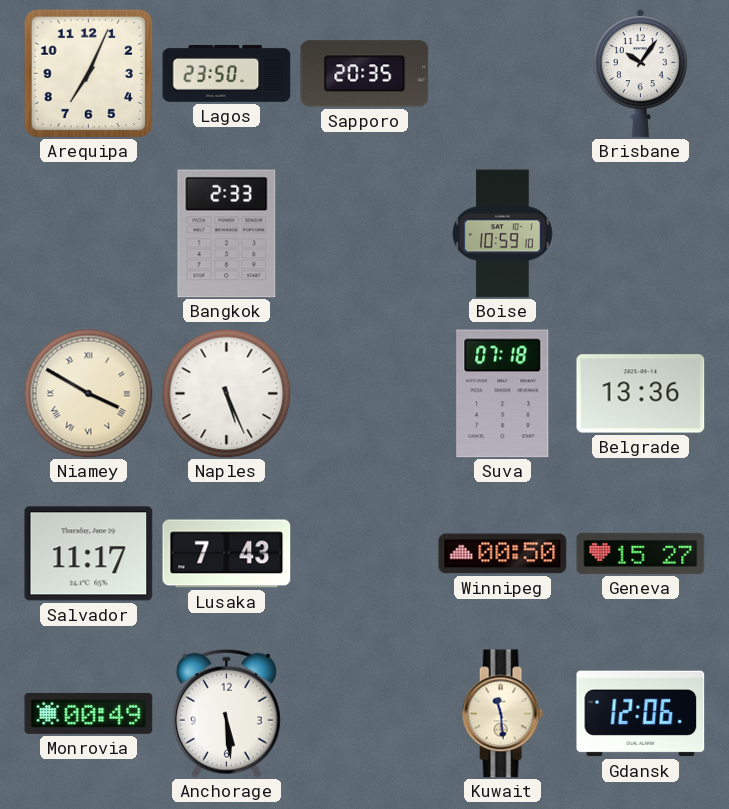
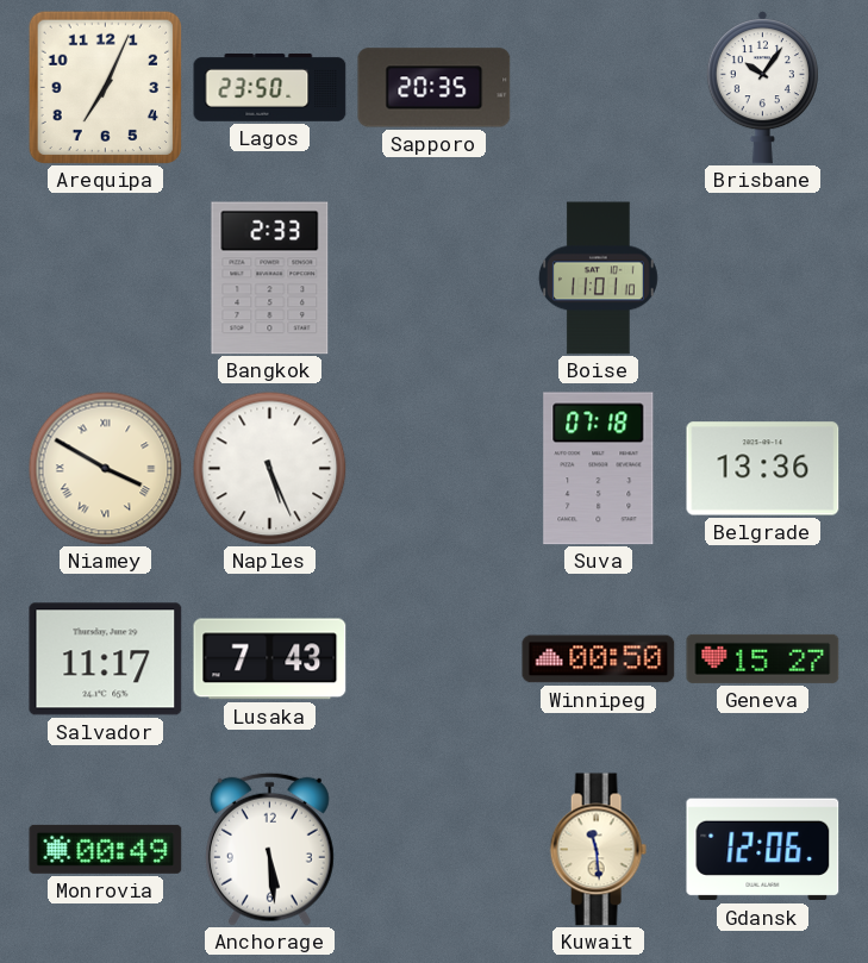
Boise: 10:59 -> 11:01 (598, 279)
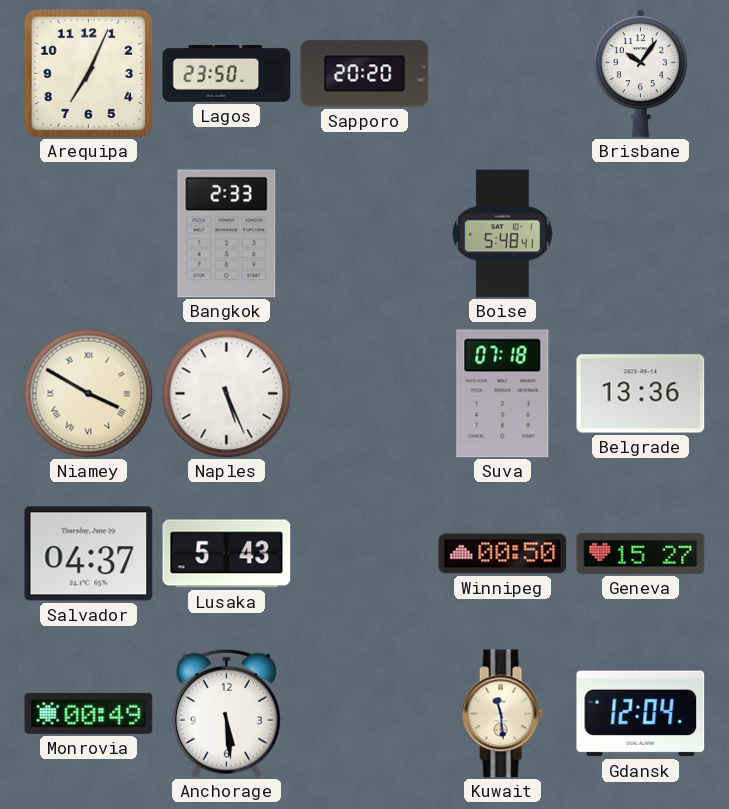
Sapporo: 20:35 -> 20:20 (365, 74)
Boise: 11:01 -> 5:48 (502, 234)
Salvador: 11:17 -> 04:37 (89, 554)
Lusaka: 7:43 -> 5:43 (227, 554)
Gdansk: 12:06 -> 12:04 (641, 714)
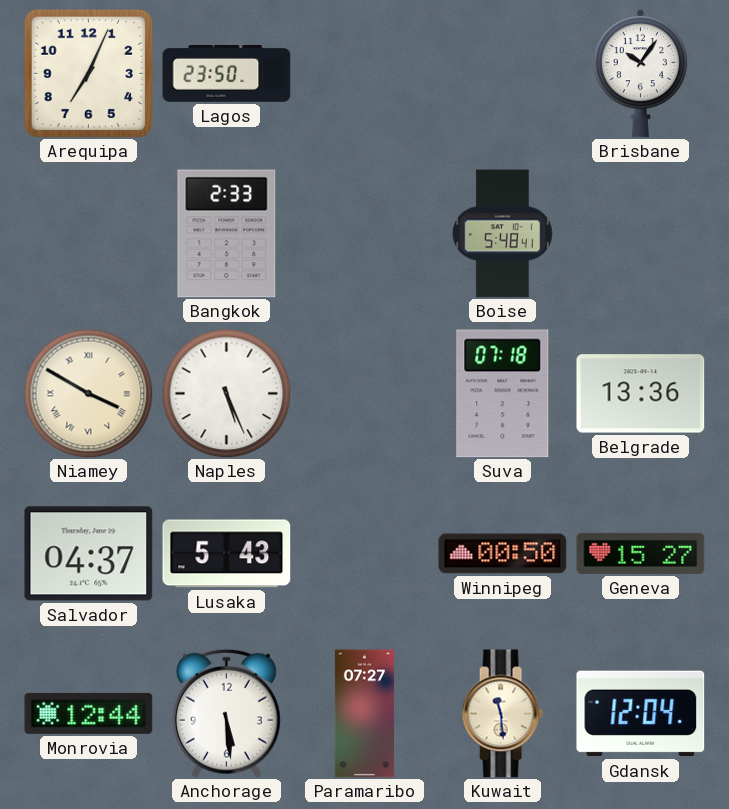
Sapporo: 20:20 -> none (365, 74)
Monrovia: 00:49 -> 12:44 (89, 713)
Paramaribo: none -> 07:27 (364, 714)
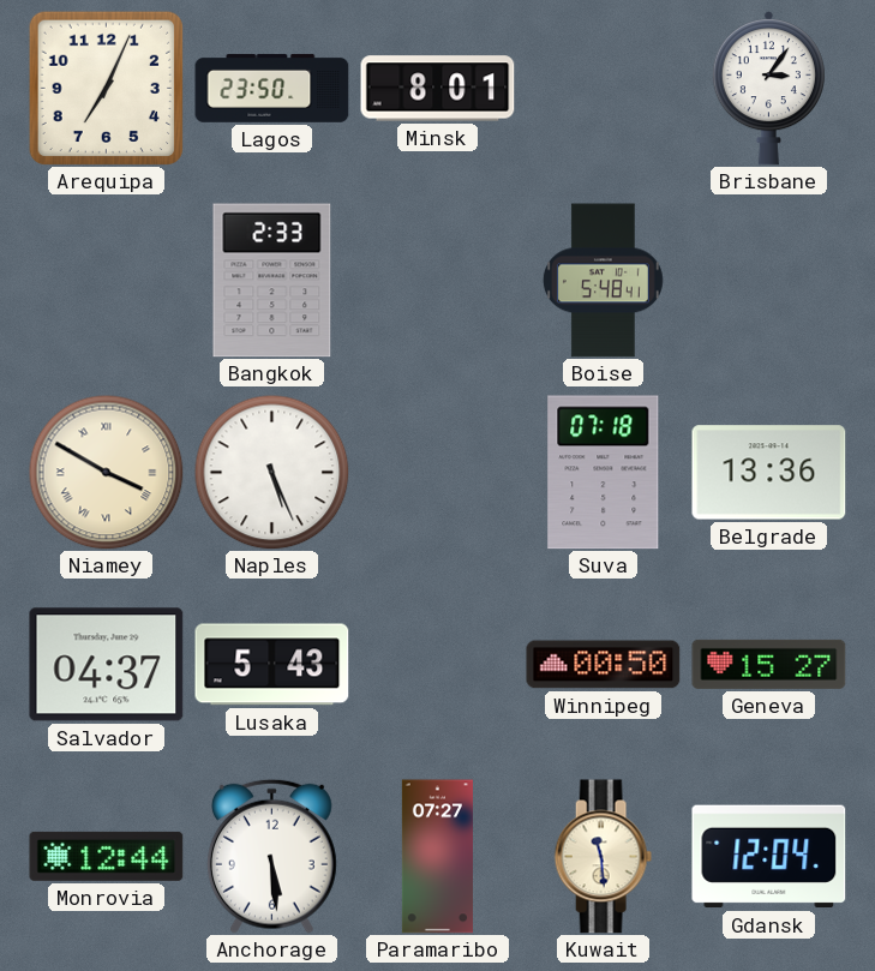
Minsk: none -> 8:01 (438, 89)
Brisbane: 10:06 -> 3:06 (768, 89)
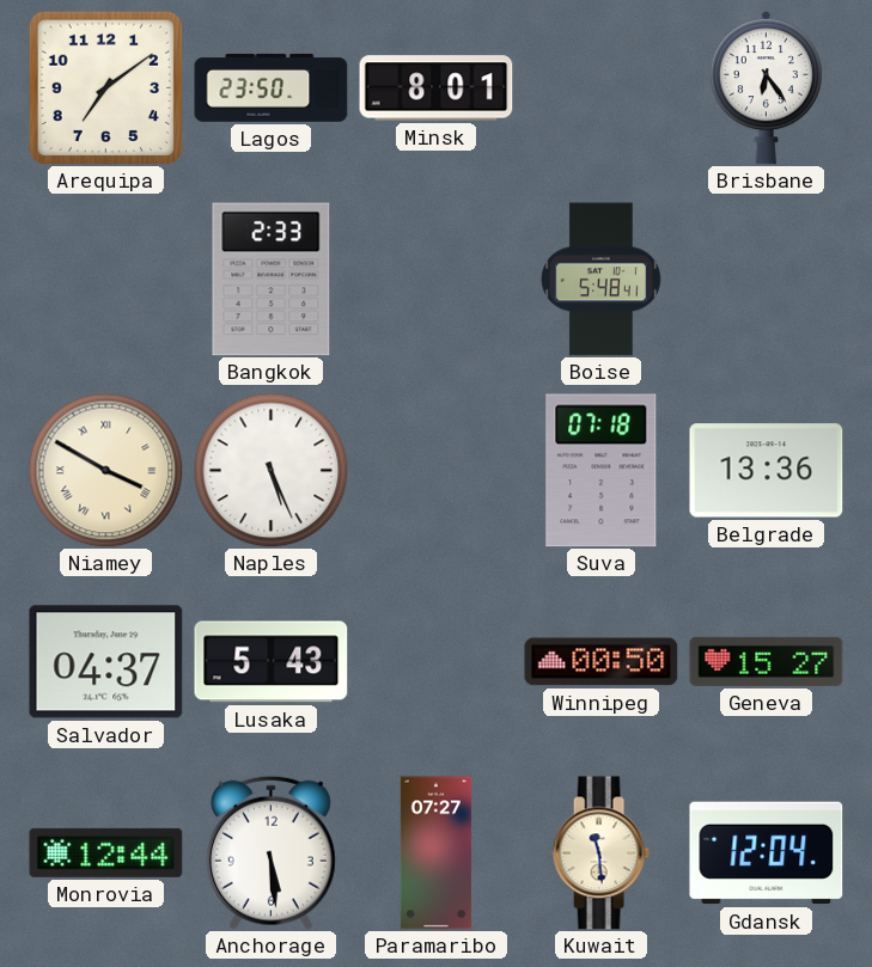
Arequipa: 7:04 -> 7:09 (105, 87)
Brisbane: 3:06 -> 6:24 (766, 88)
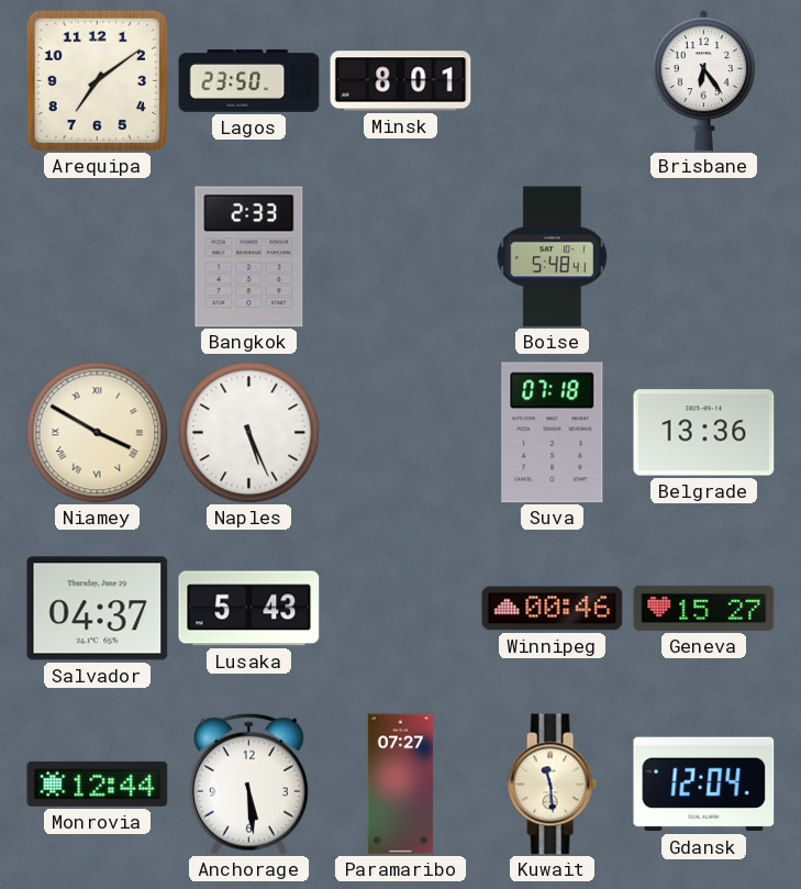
Winnipeg: 00:50 -> 00:46 (553, 609)
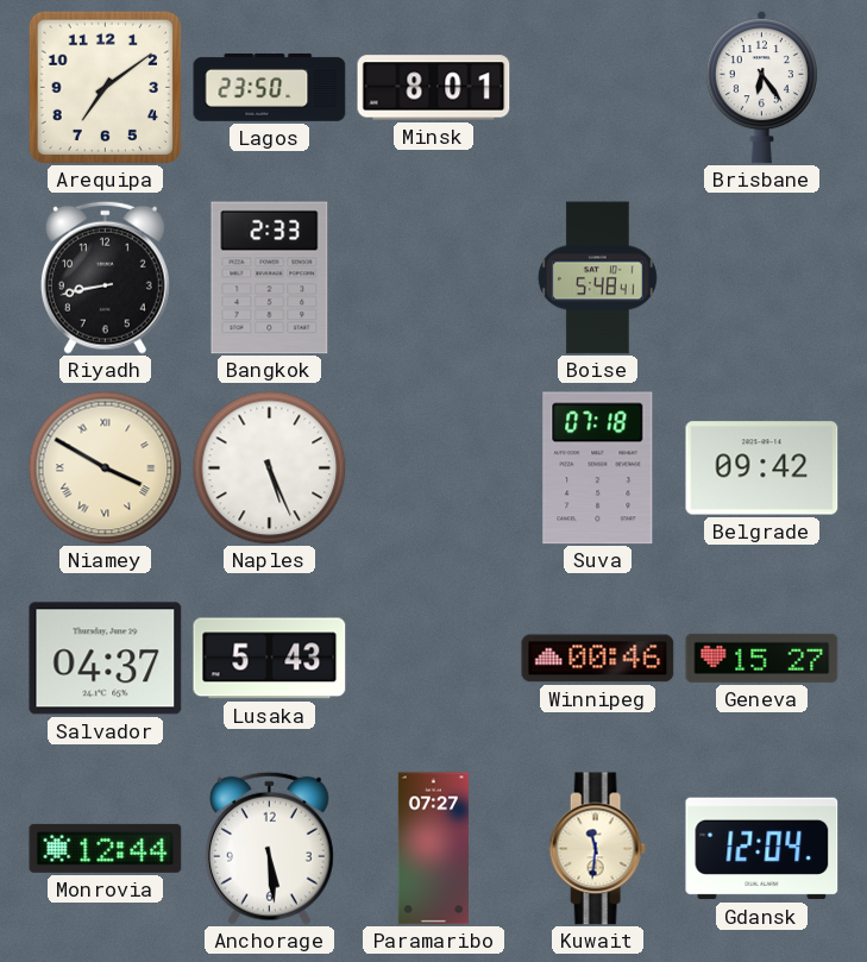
Riyadh: none -> 8:43 (105, 277)
Belgrade: 13:36 -> 09:42 (762, 469)
Kuwait: 11:29 -> 11:31 (597, 849)
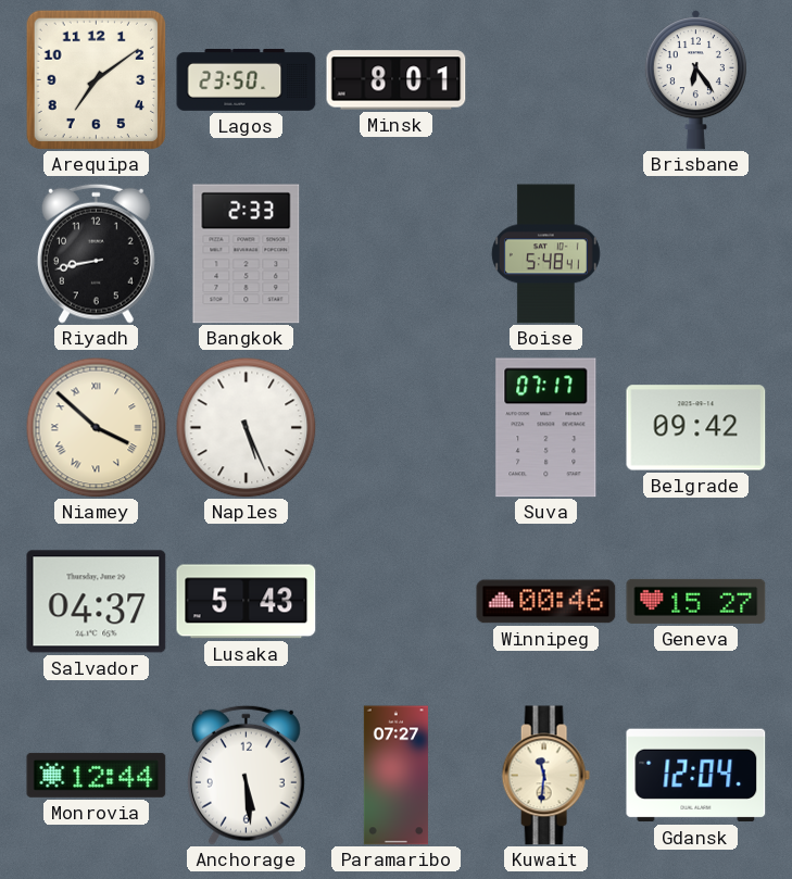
Niamey: 3:50 -> 3:52 (96, 427)
Suva: 07:18 -> 07:17 (546, 428)
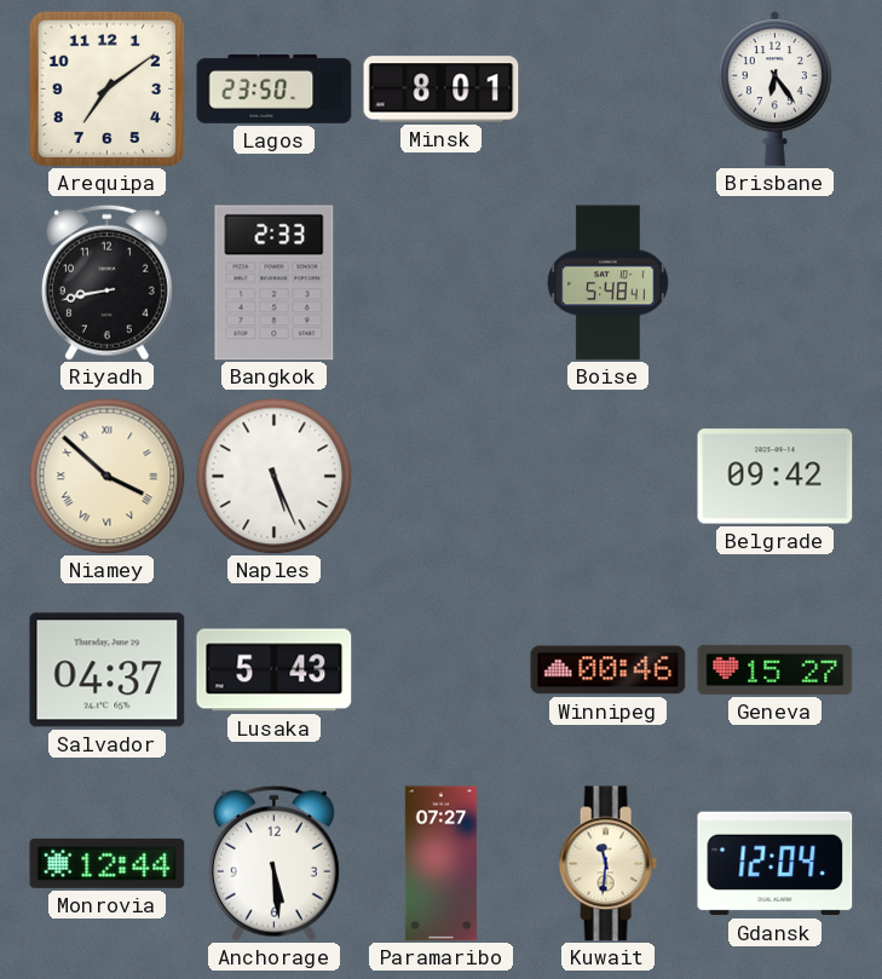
Suva: 07:17 -> none (546, 428)
